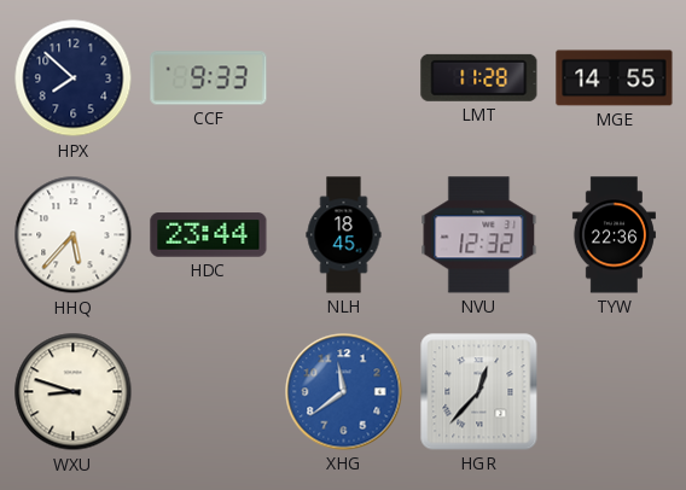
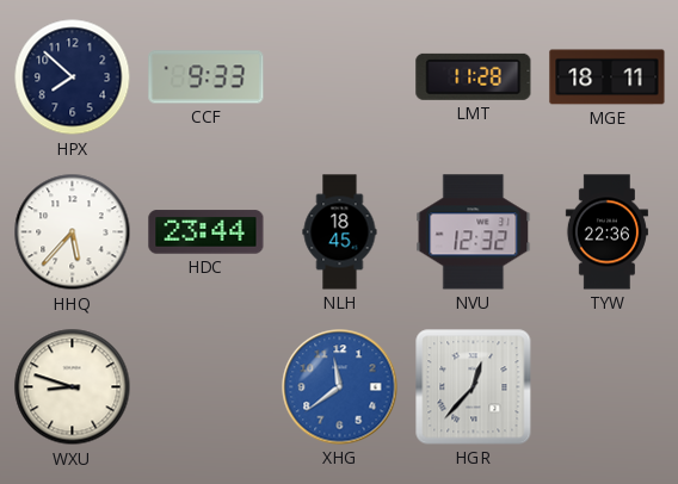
MGE: 14:55 -> 18:11 (608, 77)
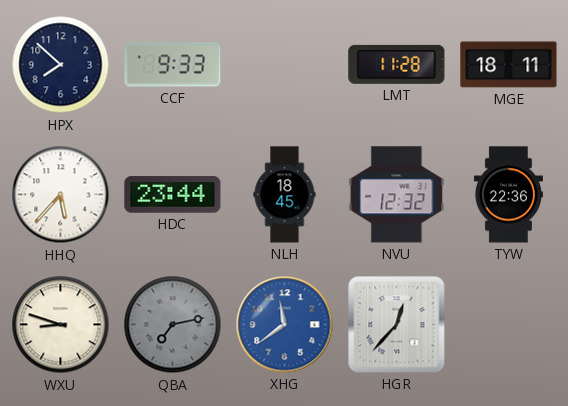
QBA: none -> 7:13 (173, 325)
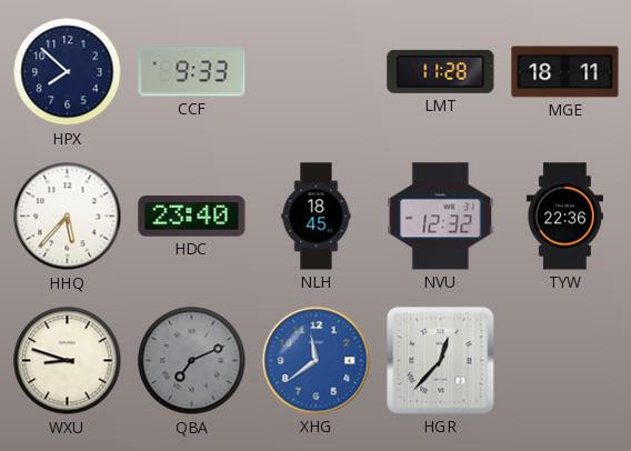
HDC: 23:44 -> 23:40 (192, 217)
QBA: 7:13 -> 7:11 (192, 361)
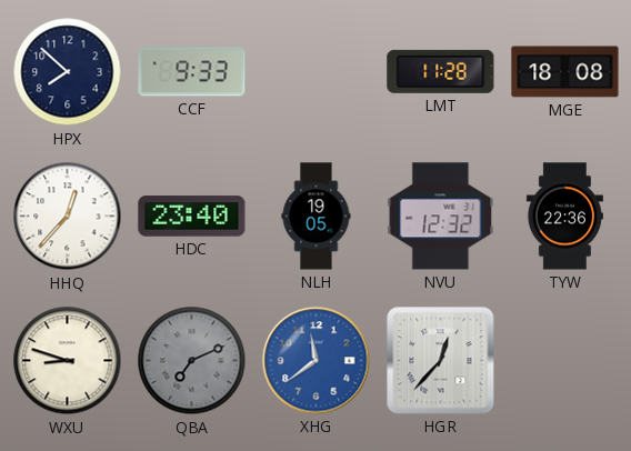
MGE: 18:11 -> 18:08 (565, 72)
HHQ: 5:37 -> 12:37 (68, 217)
NLH: 18:45 -> 19:05 (317, 217)
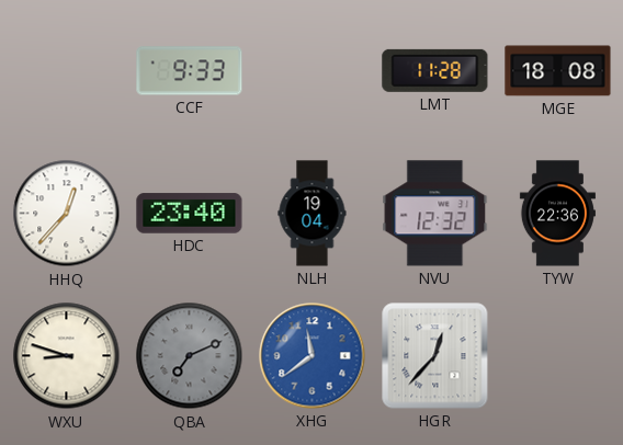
HPX: 7:52 -> none (68, 72)
NLH: 19:05 -> 19:04 (313, 214)
